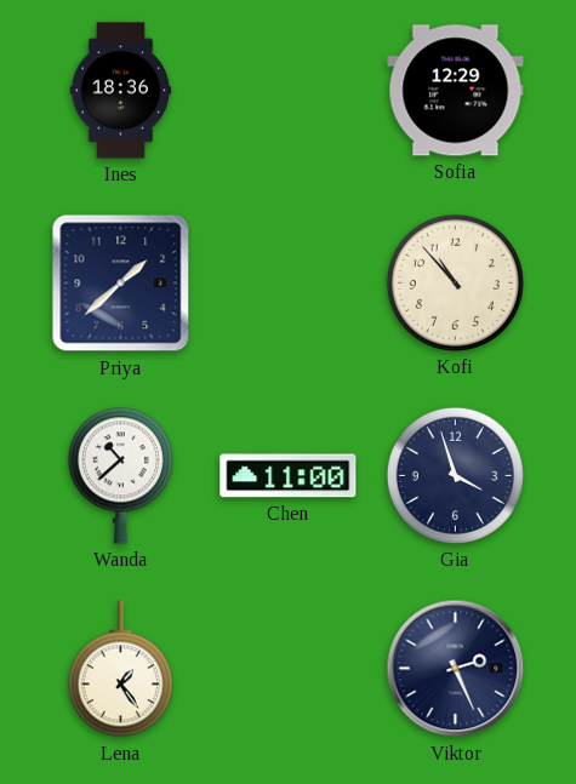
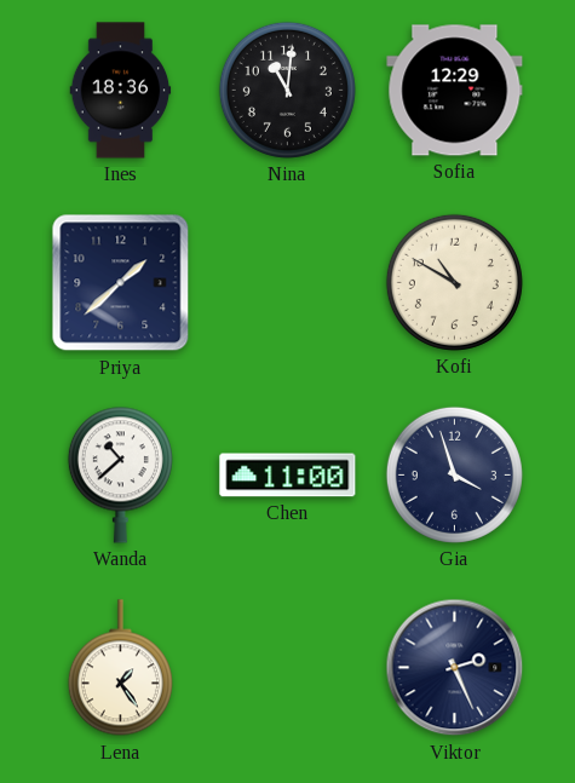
Nina: none -> 11:01 (287, 90)
Kofi: 10:53 -> 10:50 (454, 282)
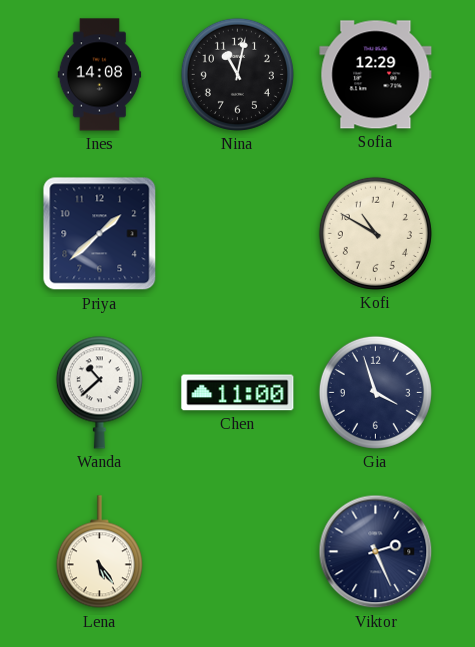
Ines: 18:36 -> 14:08 (100, 75)
Nina: 11:01 -> 11:02 (237, 74)
Lena: 1:24 -> 5:24 (99, 552)
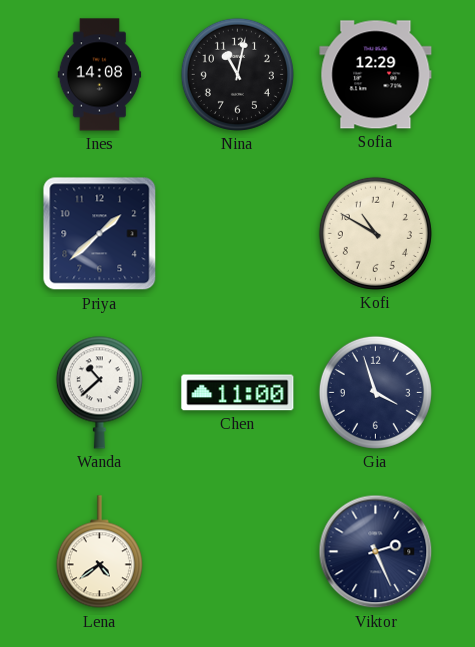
Lena: 5:24 -> 4:39 (99, 552)
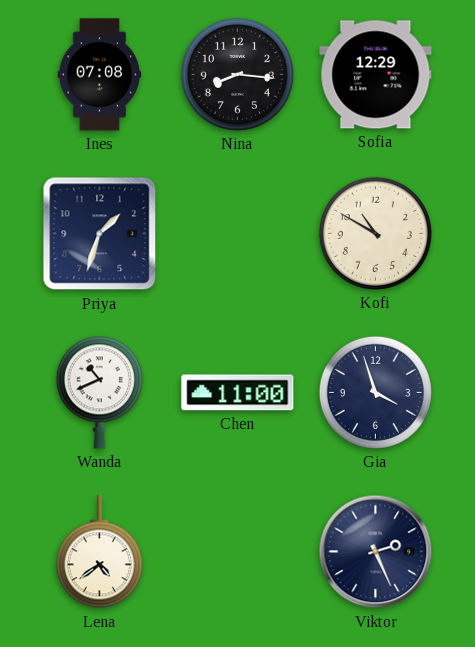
Ines: 14:08 -> 07:08 (100, 75)
Nina: 11:02 -> 8:16 (237, 74)
Priya: 1:38 -> 1:33 (100, 234)
Wanda: 10:38 -> 10:41 (99, 392)
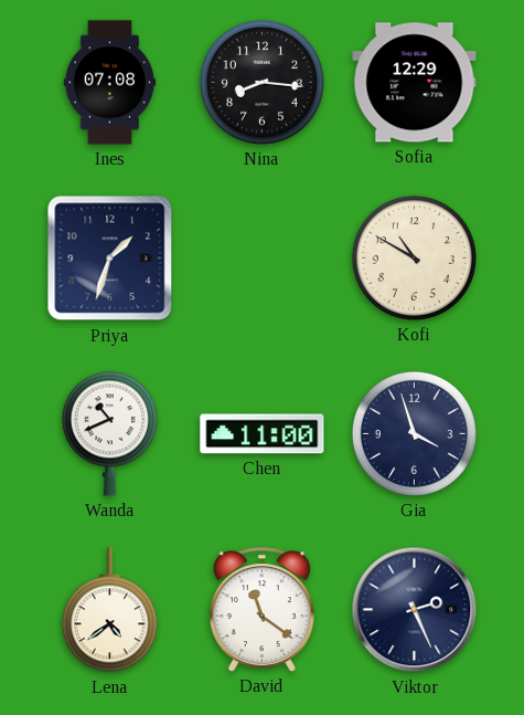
David: none -> 11:21 (261, 610)
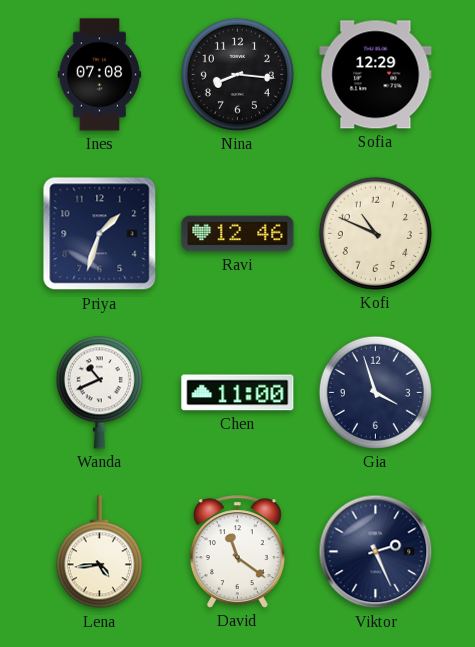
Ravi: none -> 12:46 (238, 234)
Kofi: 10:50 -> 10:49 (375, 233)
Lena: 4:39 -> 4:44 (99, 552)
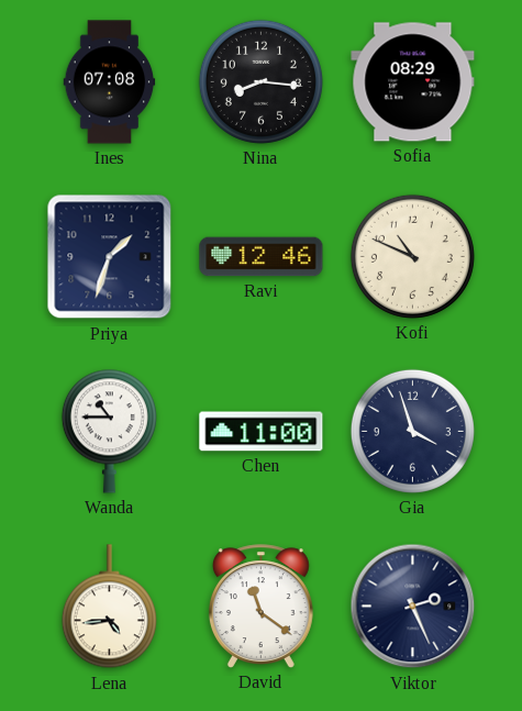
Sofia: 12:29 -> 08:29 (413, 82)
Wanda: 10:41 -> 10:45 (109, 431)
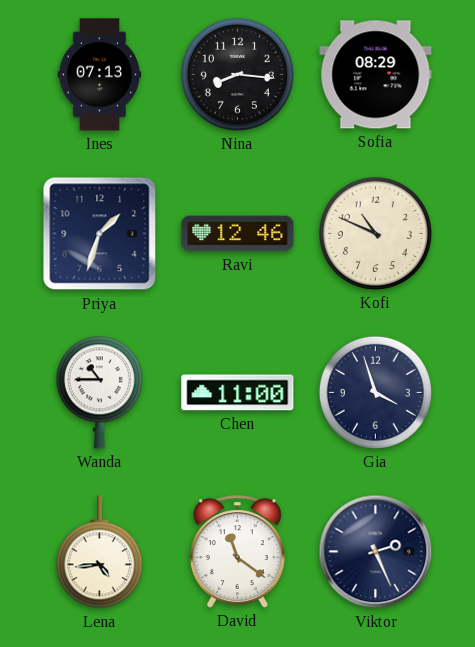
Ines: 07:08 -> 07:13 (100, 75)
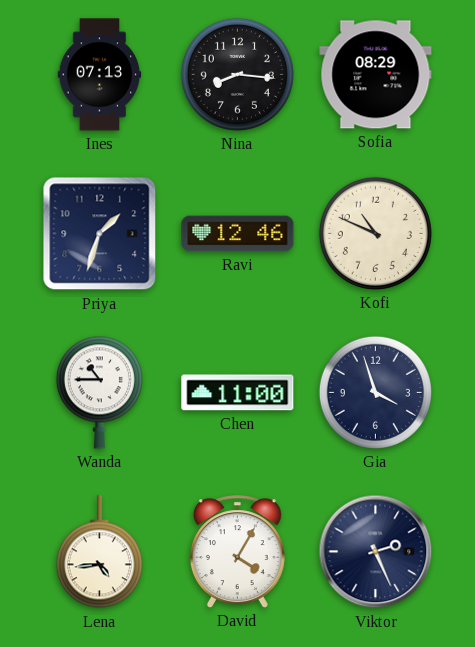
David: 11:21 -> 4:05 (237, 552)
